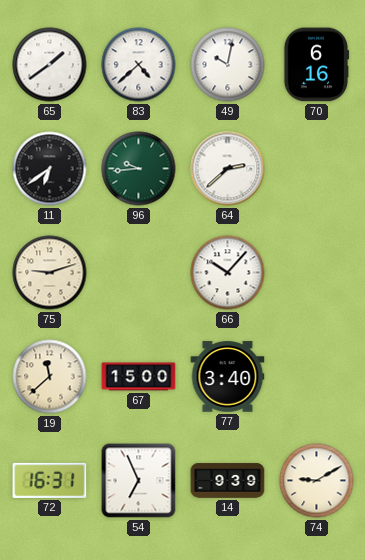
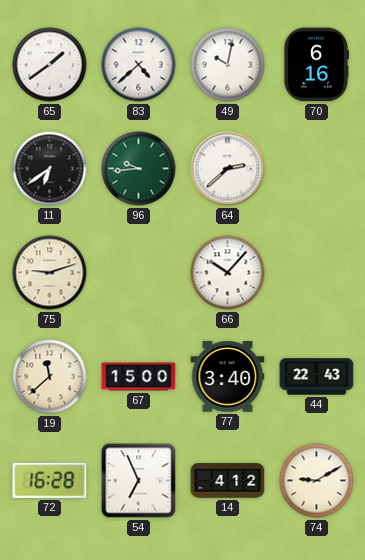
44: none -> 22:43 (317, 377)
72: 16:31 -> 16:28 (50, 480)
14: 9:39 -> 4:12 (228, 481)
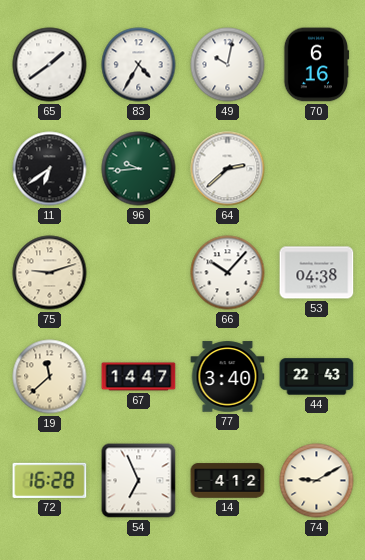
83: 4:38 -> 4:35 (139, 65)
53: none -> 04:38 (317, 273)
67: 15:00 -> 14:47 (139, 377)
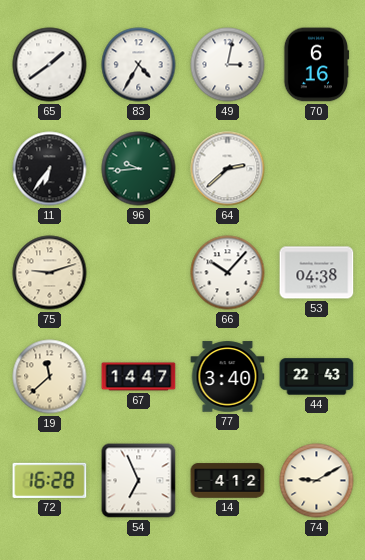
49: 10:02 -> 3:02 (228, 65)
11: 6:39 -> 6:36 (50, 169)
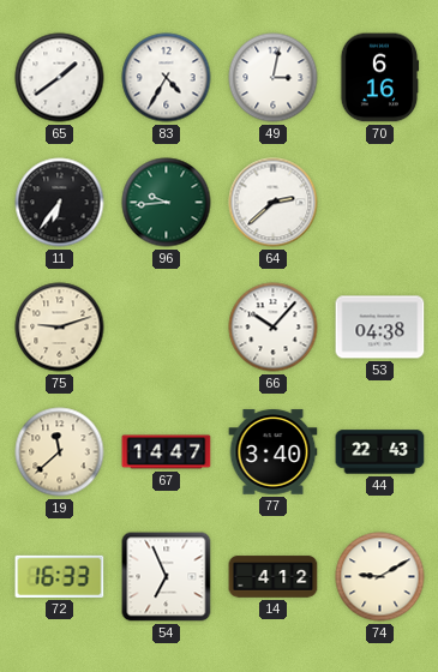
72: 16:28 -> 16:33 (60, 576)
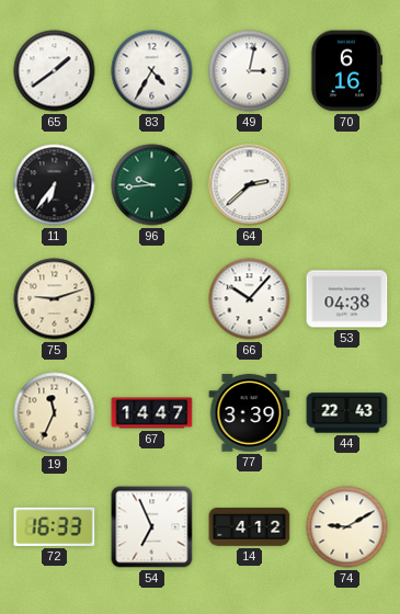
19: 11:38 -> 11:34 (55, 413)
77: 3:40 -> 3:39 (250, 413)
